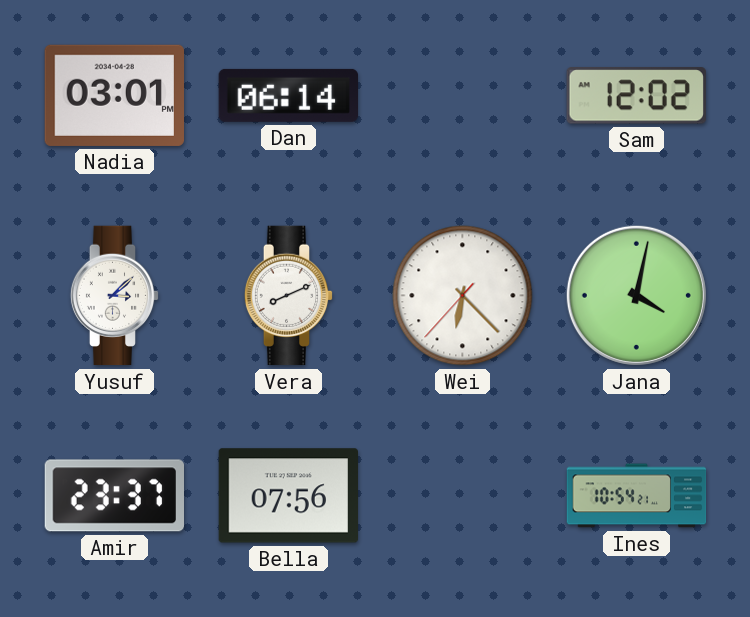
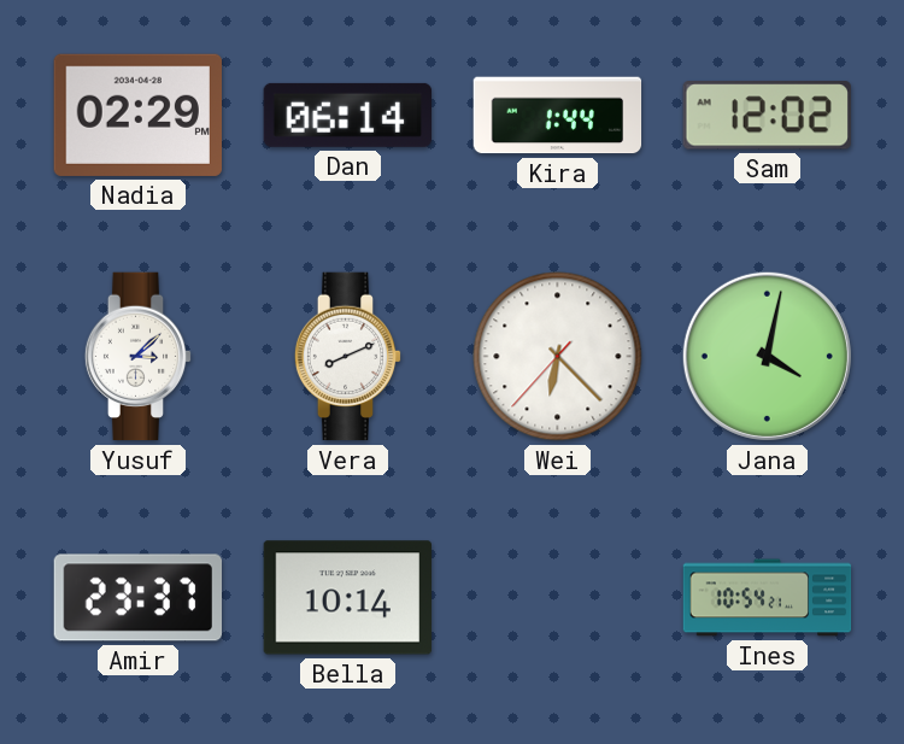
Nadia: 03:01 -> 02:29 (137, 115)
Kira: none -> 1:44 (558, 116)
Bella: 07:56 -> 10:14 (347, 598)
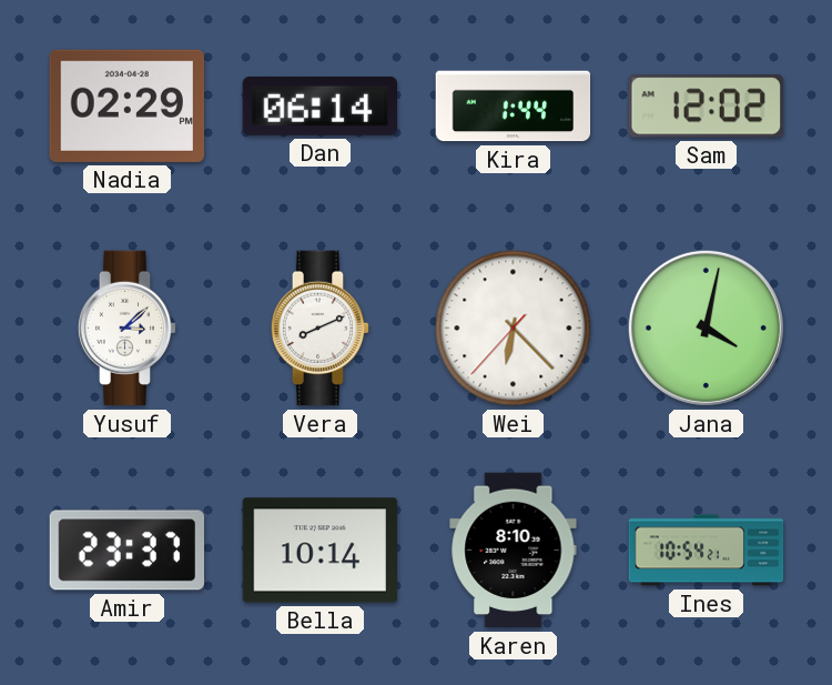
Karen: none -> 8:10 (514, 551)
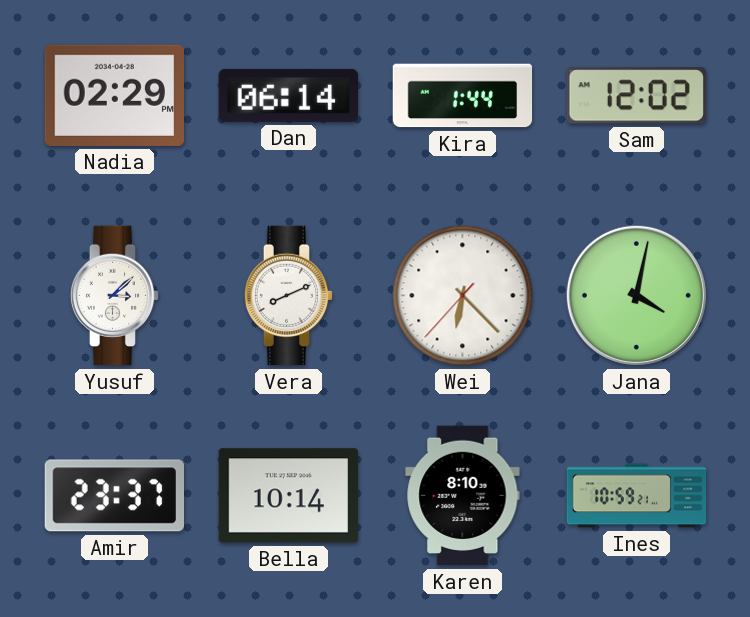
Ines: 10:54 -> 10:59 (637, 496)
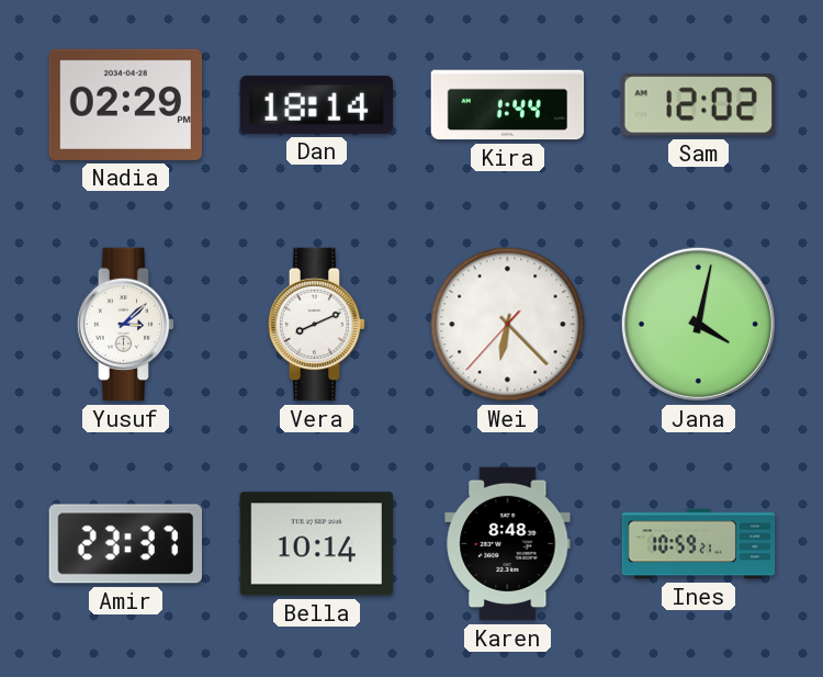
Dan: 06:14 -> 18:14 (316, 104)
Karen: 8:10 -> 8:48 (508, 544)
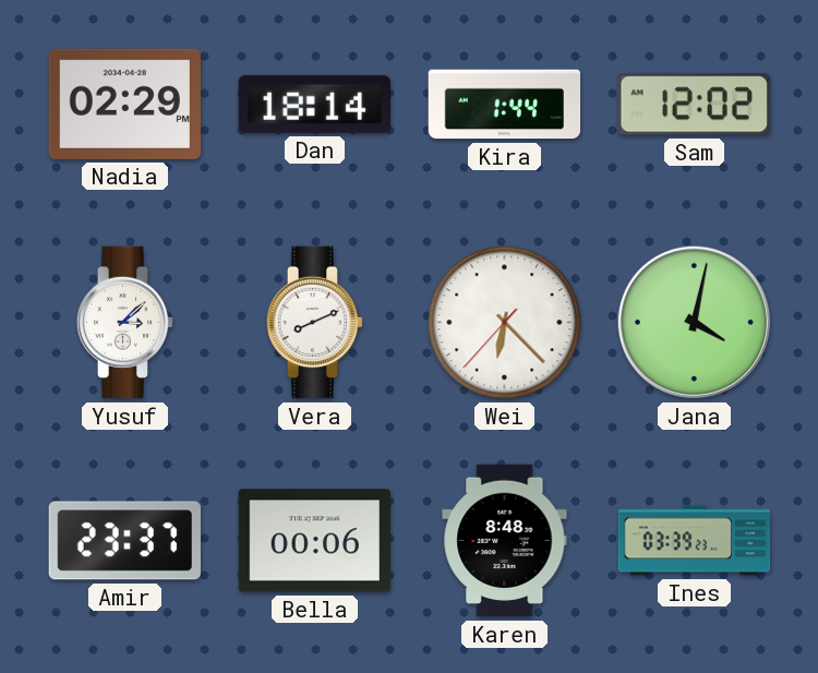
Bella: 10:14 -> 00:06 (314, 541)
Ines: 10:59 -> 03:39 (695, 541)
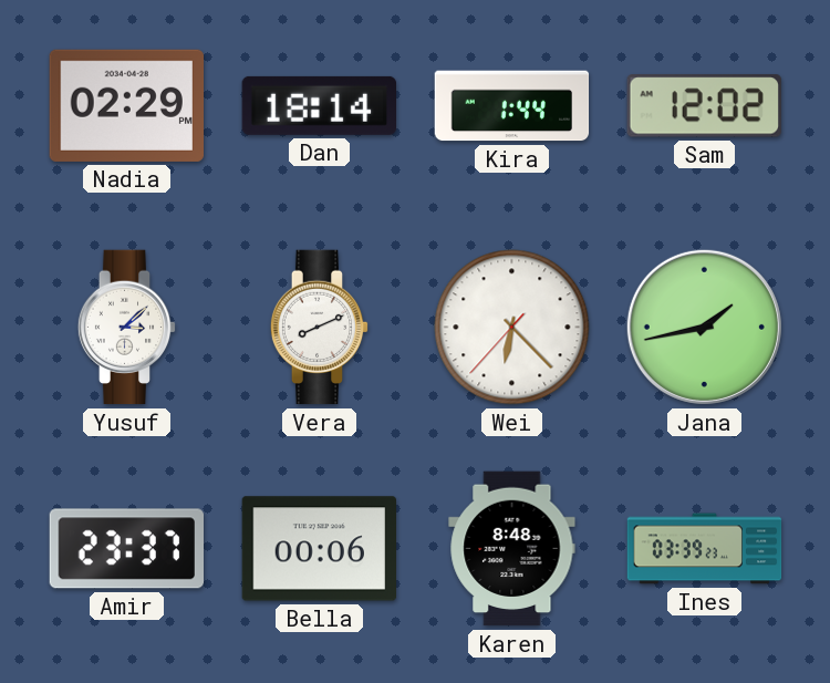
Jana: 4:02 -> 1:43 (704, 327)
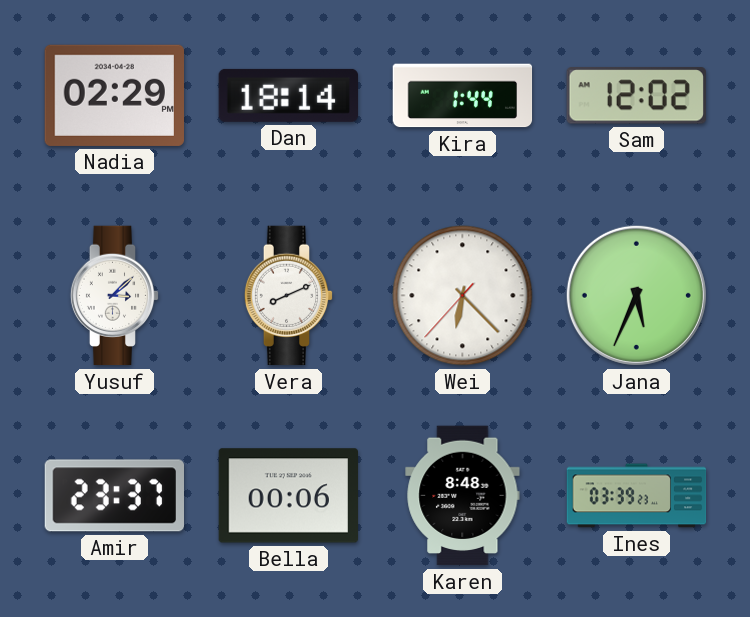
Jana: 1:43 -> 5:34 (636, 295)
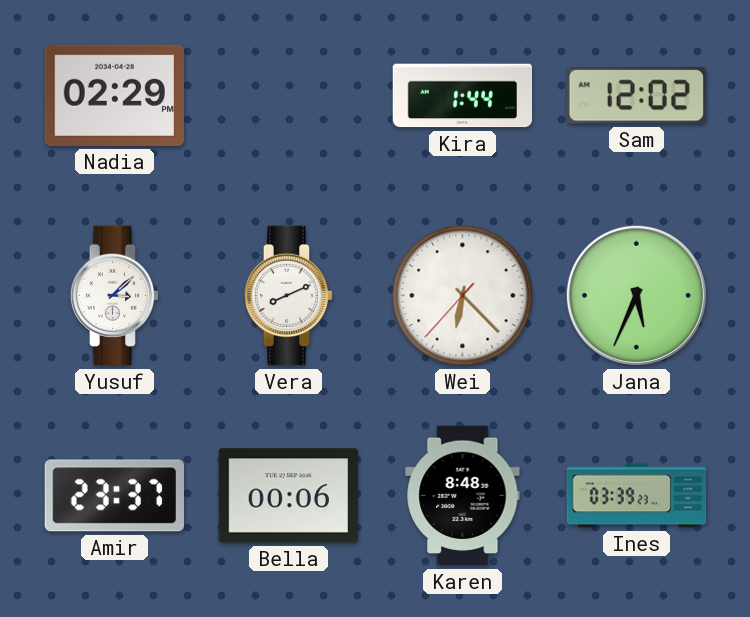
Dan: 18:14 -> none (288, 95)
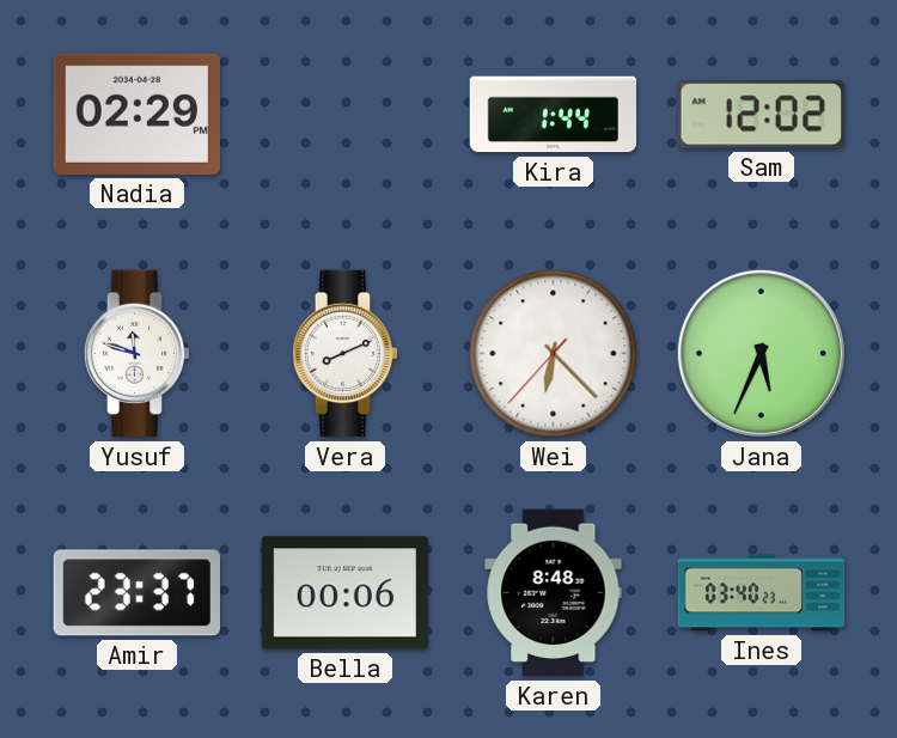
Yusuf: 3:08 -> 11:48 (138, 354)
Ines: 03:39 -> 03:40 (762, 593)
